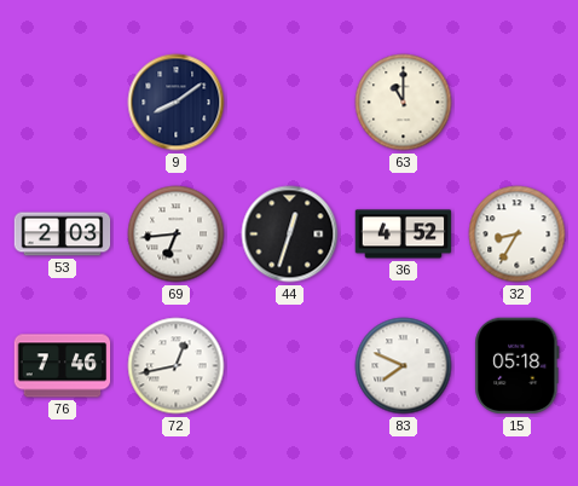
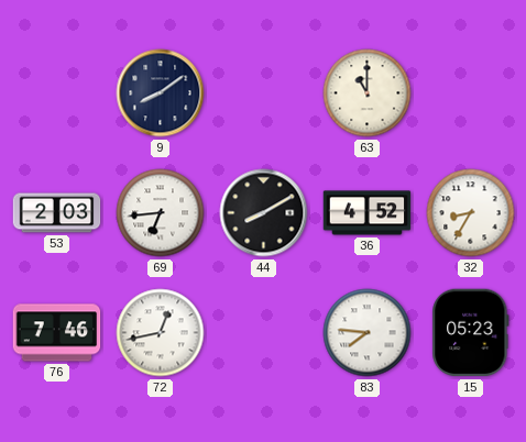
44: 12:33 -> 8:10 (264, 213)
83: 7:49 -> 7:46 (368, 333)
15: 05:18 -> 05:23 (471, 333)
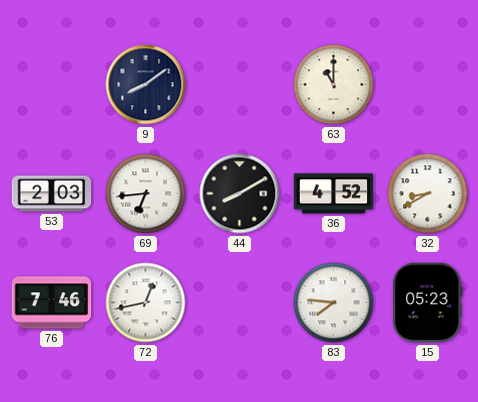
32: 8:35 -> 8:40 (428, 194)
